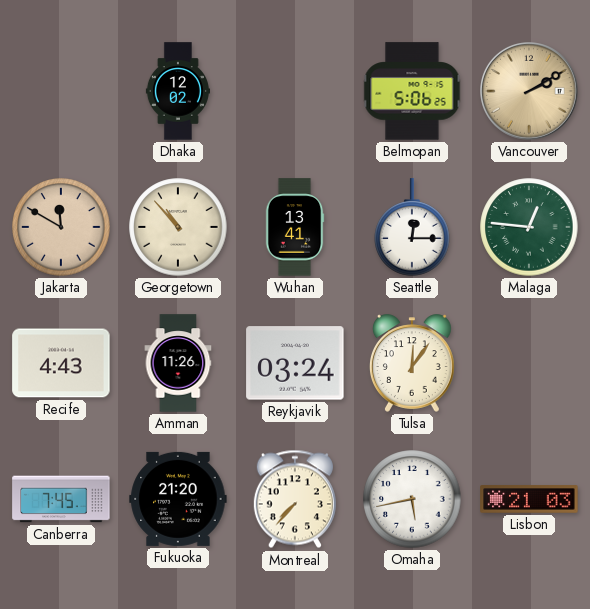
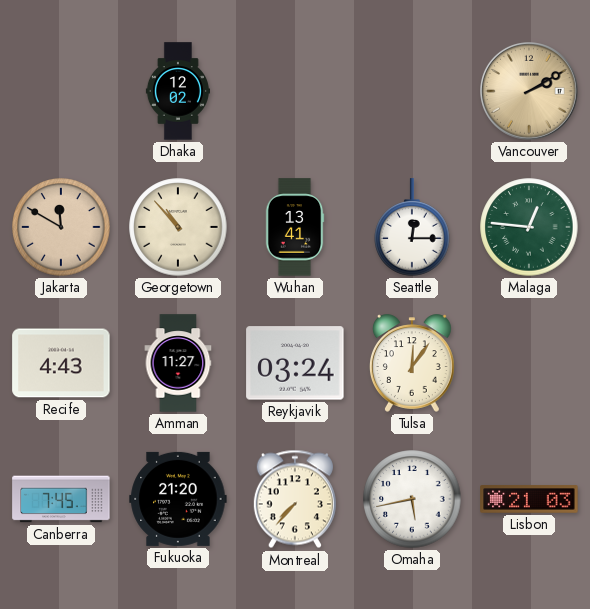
Belmopan: 5:06 -> none (412, 91)
Amman: 11:26 -> 11:27 (178, 363)
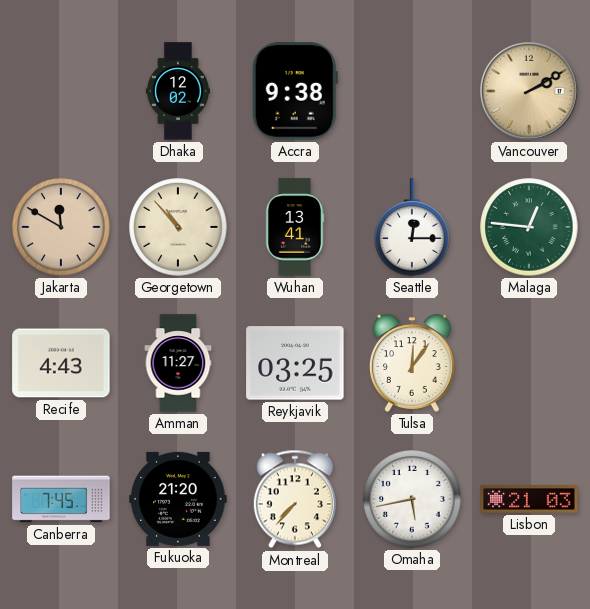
Accra: none -> 9:38 (295, 91)
Reykjavik: 03:24 -> 03:25 (295, 363)
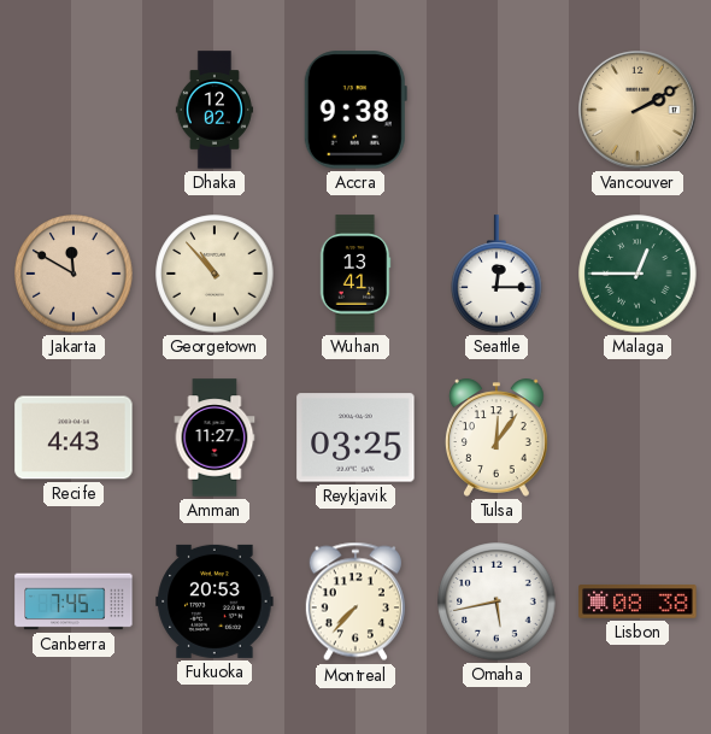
Malaga: 12:46 -> 12:45 (637, 274)
Fukuoka: 21:20 -> 20:53 (215, 601)
Lisbon: 21:03 -> 08:38 (637, 601)
